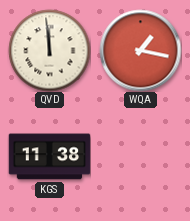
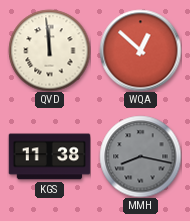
WQA: 1:17 -> 12:52 (140, 50)
MMH: none -> 8:17 (140, 156)
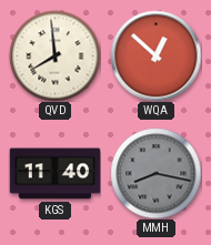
QVD: 11:59 -> 7:59 (54, 55)
KGS: 11:38 -> 11:40 (54, 174)
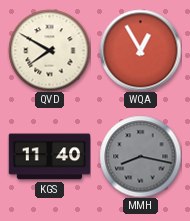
QVD: 7:59 -> 7:50 (49, 50)
WQA: 12:52 -> 12:55 (140, 50)
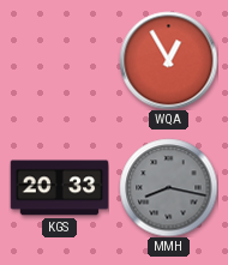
QVD: 7:50 -> none (49, 50)
KGS: 11:40 -> 20:33 (59, 188)
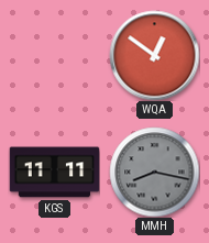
WQA: 12:55 -> 12:51 (154, 55)
KGS: 20:33 -> 11:11 (54, 173)
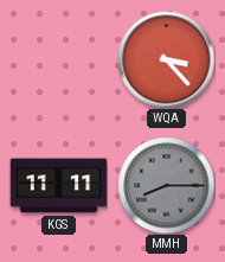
WQA: 12:51 -> 3:23 (166, 59)
MMH: 8:17 -> 8:15 (166, 185)
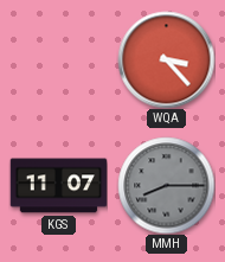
KGS: 11:11 -> 11:07 (58, 186)
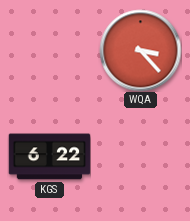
KGS: 11:07 -> 6:22 (49, 157)
MMH: 8:15 -> none (166, 185)
